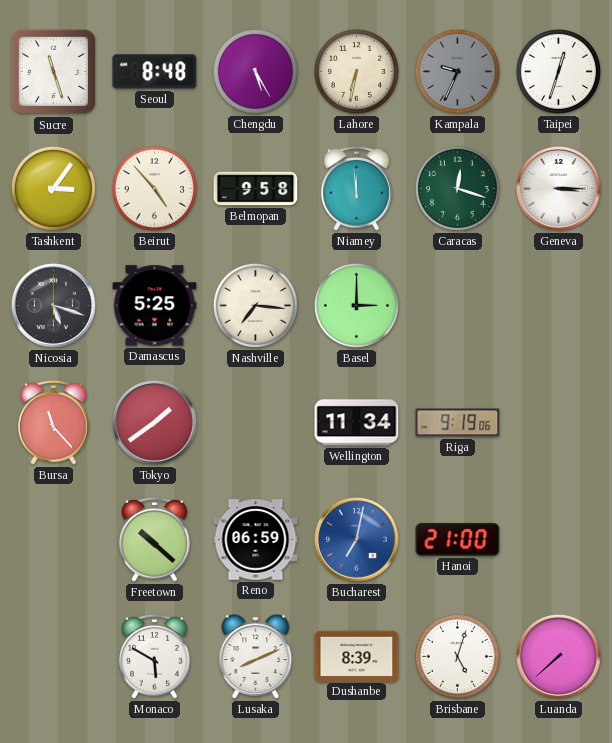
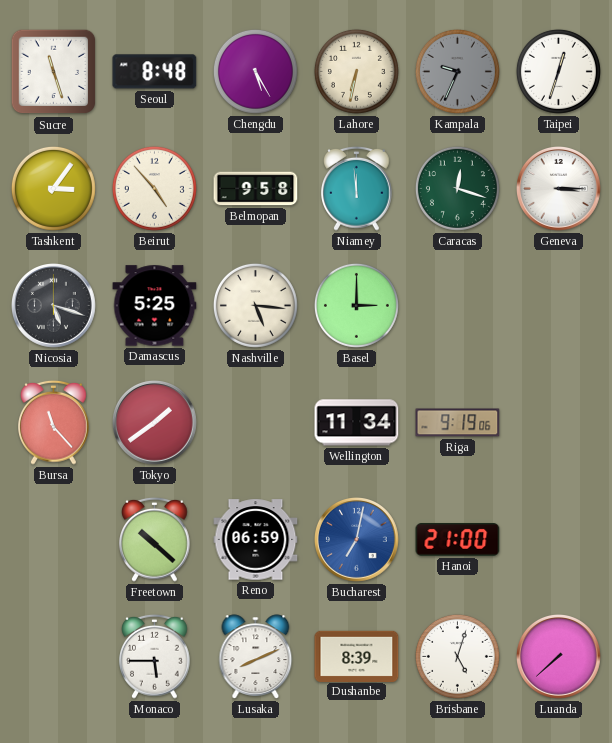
Nashville: 7:16 -> 5:16 (255, 305)
Monaco: 5:50 -> 5:45 (155, 656)
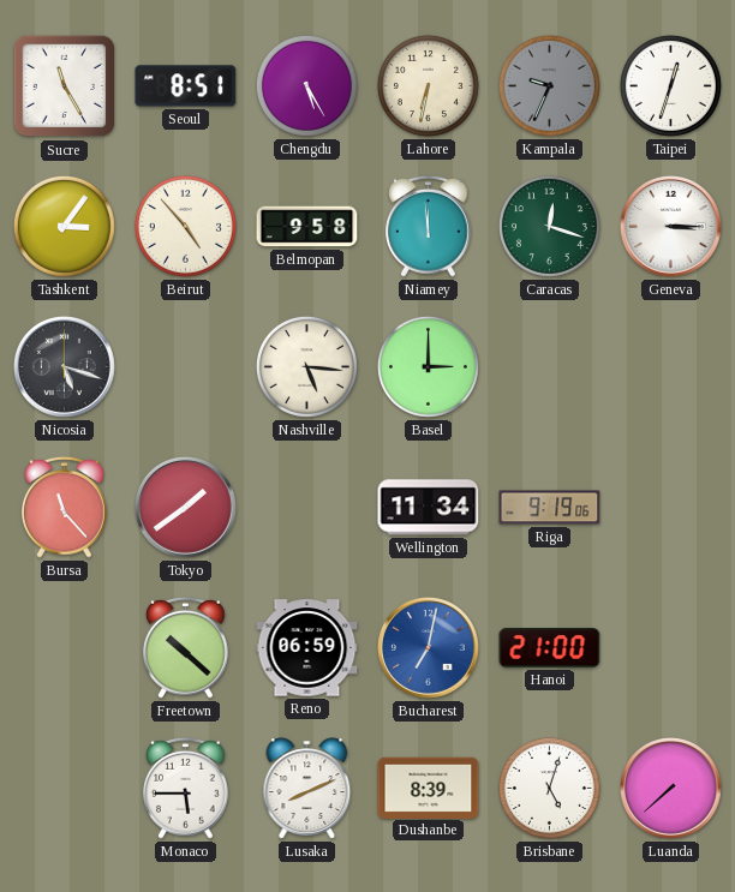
Sucre: 11:27 -> 11:25 (65, 86)
Seoul: 8:48 -> 8:51 (186, 86)
Damascus: 5:25 -> none (155, 306)
